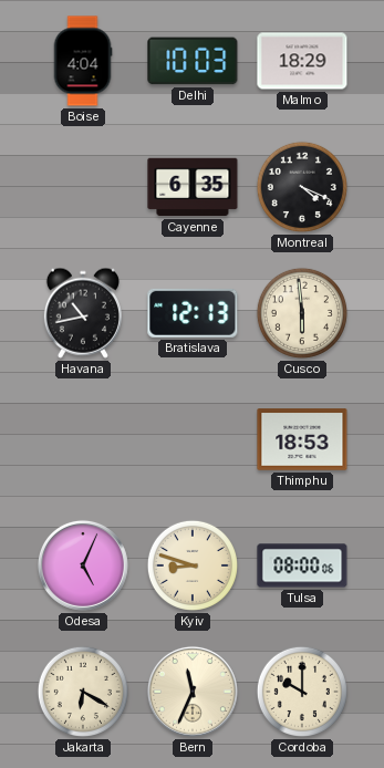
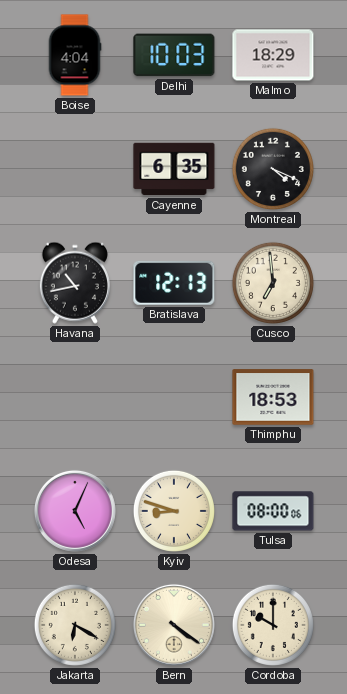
Cusco: 5:59 -> 6:59 (273, 283)
Bern: 11:34 -> 4:21 (174, 625)
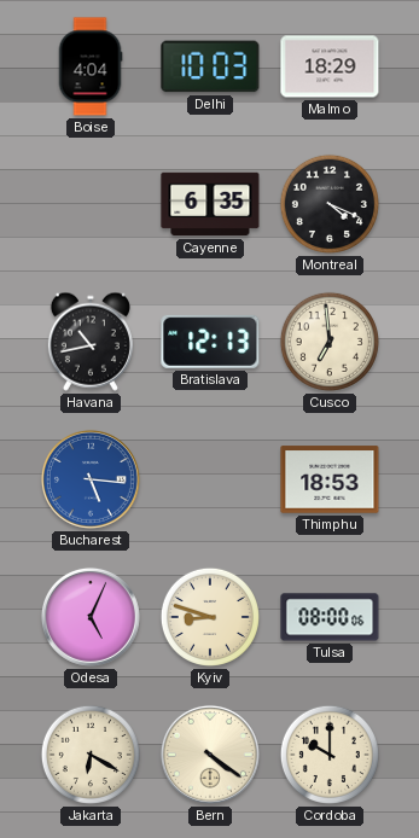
Bucharest: none -> 5:16 (91, 479)
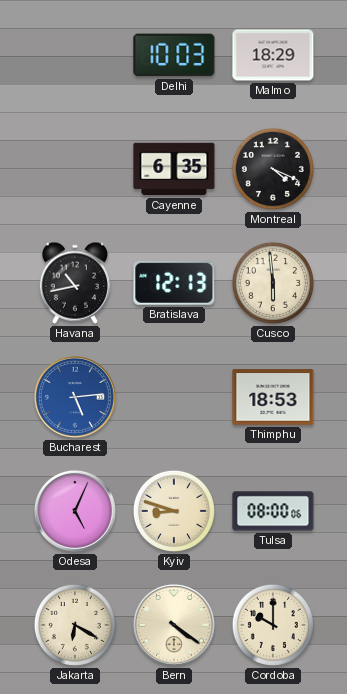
Boise: 4:04 -> none (91, 66)
Cusco: 6:59 -> 5:59 (273, 283)
Bucharest: 5:16 -> 5:14 (75, 397)
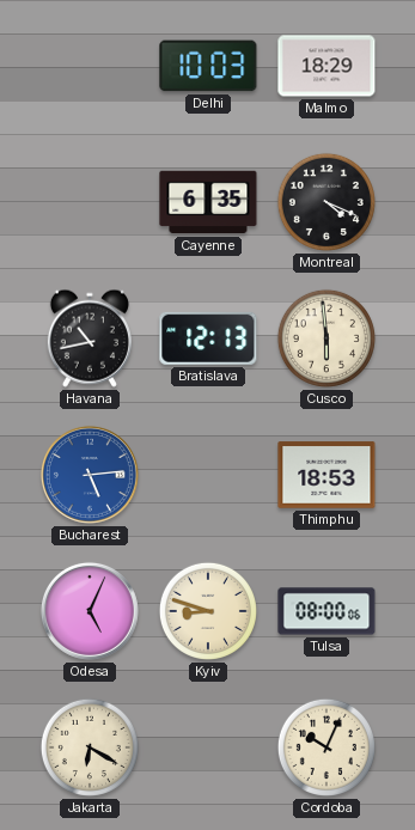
Bern: 4:21 -> none (174, 625)
Cordoba: 10:00 -> 10:04 (326, 747)
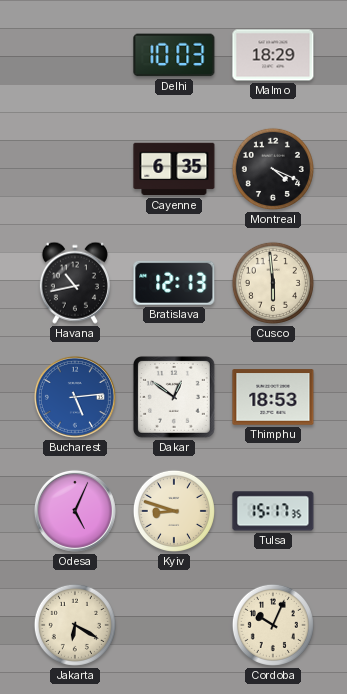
Dakar: none -> 12:51 (174, 397)
Tulsa: 08:00 -> 15:17 (273, 511)
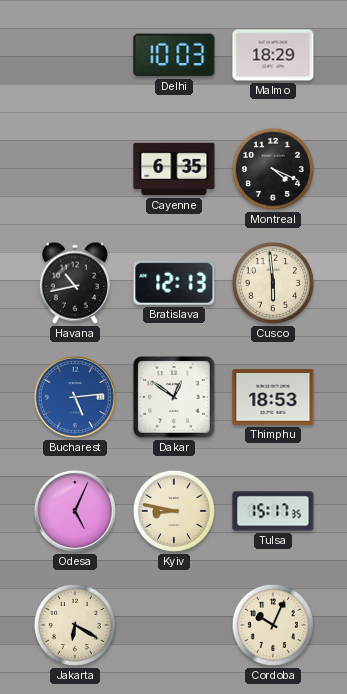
Kyiv: 8:48 -> 8:47 (174, 511)
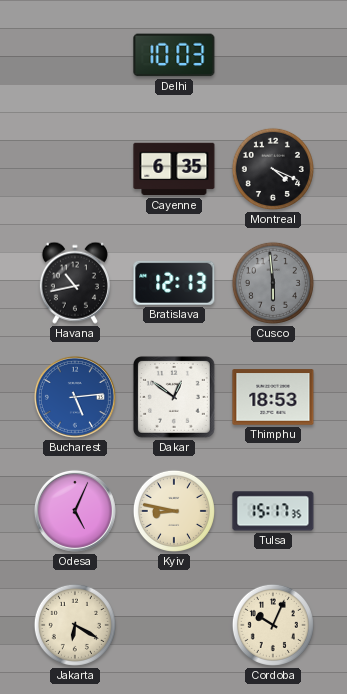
Malmo: 18:29 -> none (273, 55)
Cusco dial: cream -> grey (273, 283)
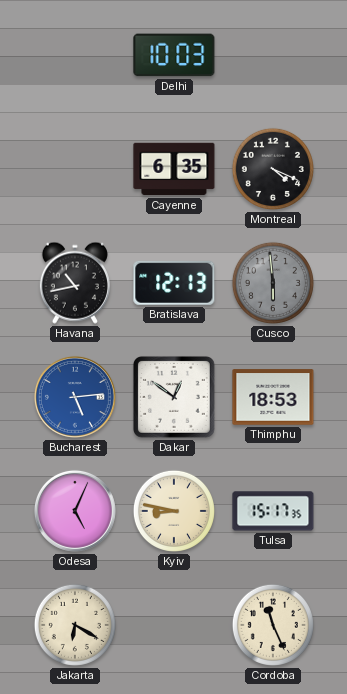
Cordoba: 10:04 -> 11:26 (273, 625)
